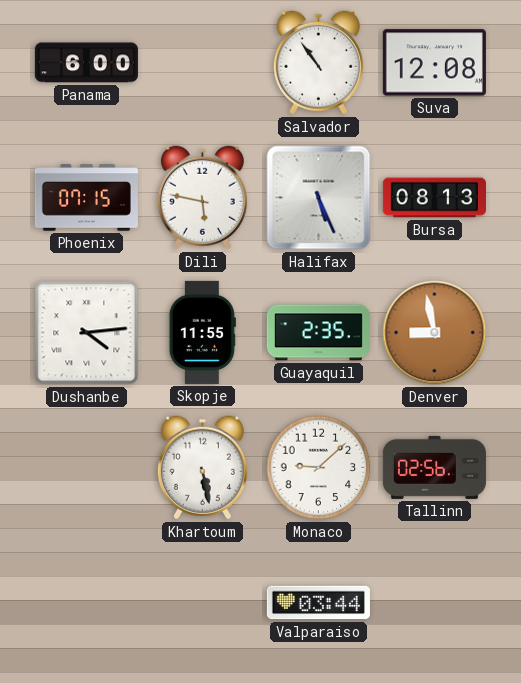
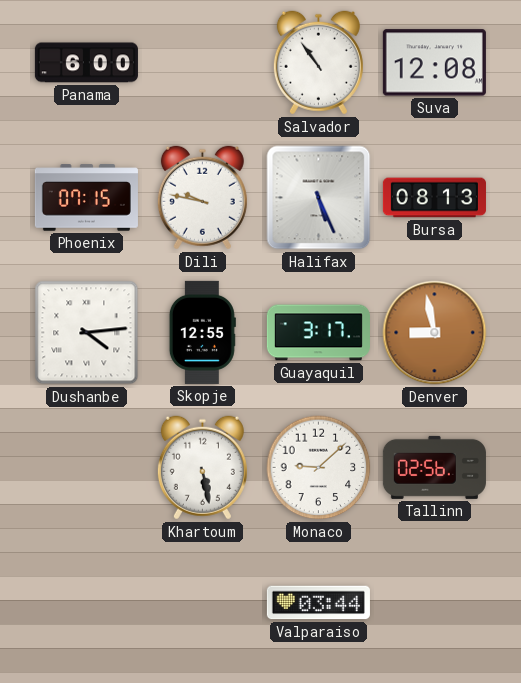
Dili: 5:47 -> 9:47 (202, 198)
Skopje: 11:55 -> 12:55 (202, 332)
Guayaquil: 2:35 -> 3:17 (318, 333)
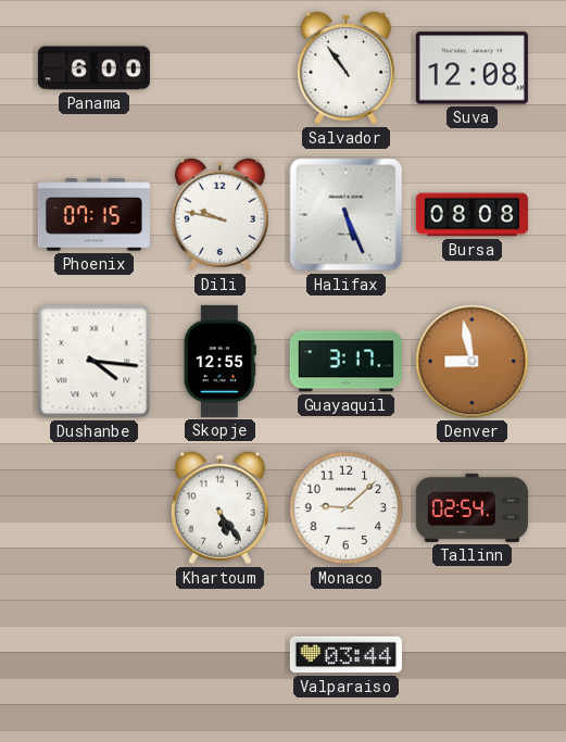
Bursa: 08:13 -> 08:08 (471, 215)
Dushanbe: 4:14 -> 4:16 (95, 362)
Khartoum: 5:28 -> 5:24 (219, 508)
Tallinn: 02:56 -> 02:54 (471, 507)
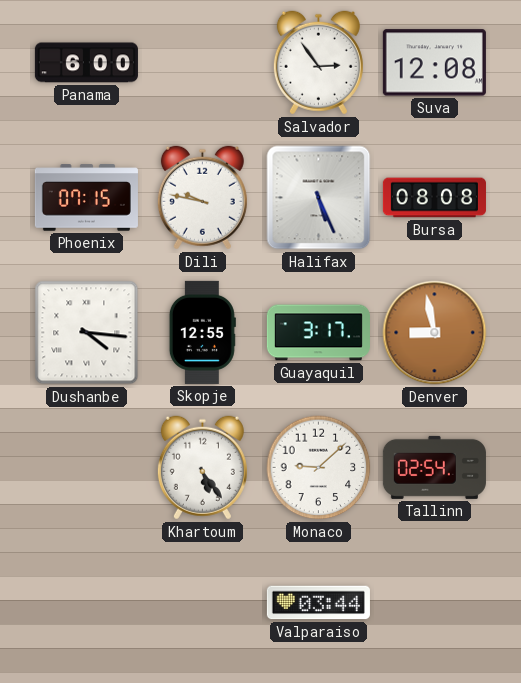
Salvador: 10:54 -> 2:54 (318, 63)
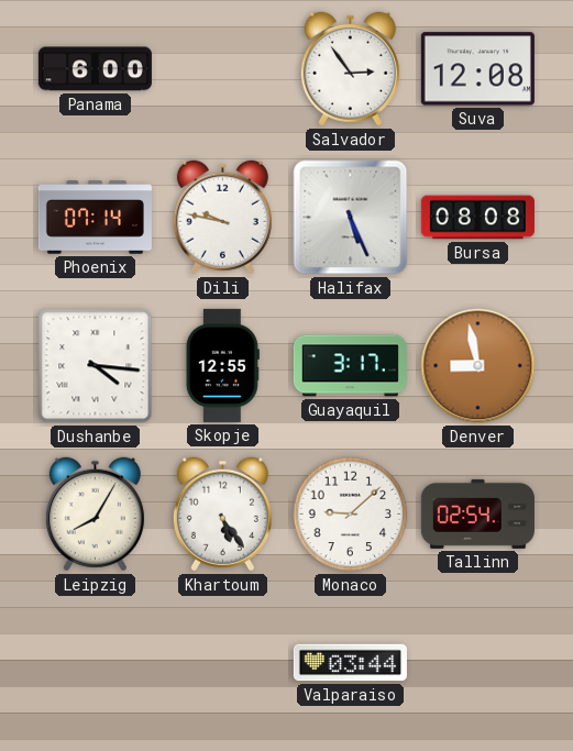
Phoenix: 07:15 -> 07:14 (95, 218)
Leipzig: none -> 8:05 (95, 515)
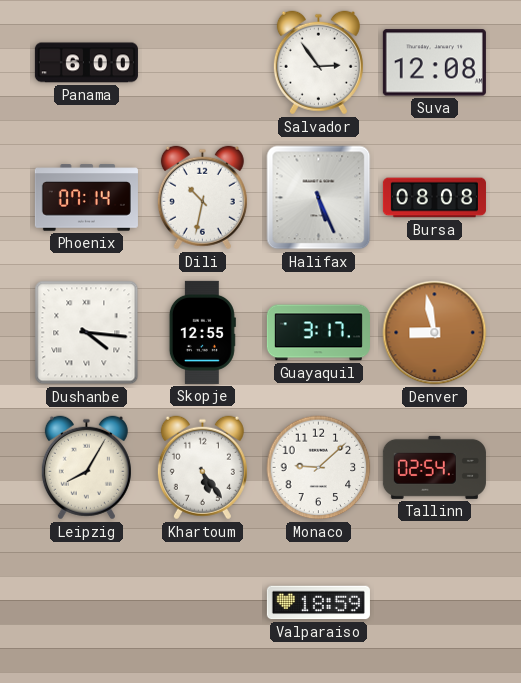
Dili: 9:47 -> 10:32 (202, 198)
Valparaiso: 03:44 -> 18:59 (318, 603)
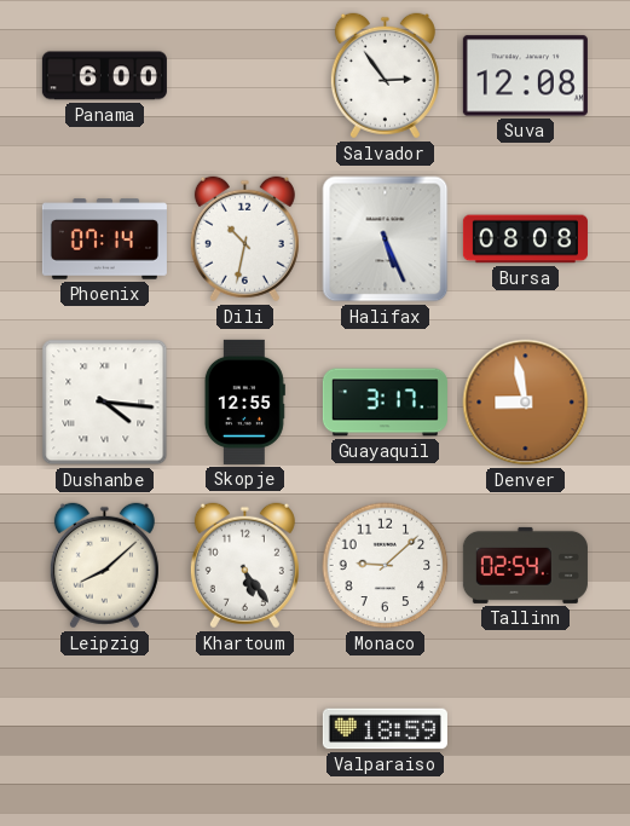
Leipzig: 8:05 -> 8:08 (104, 566)
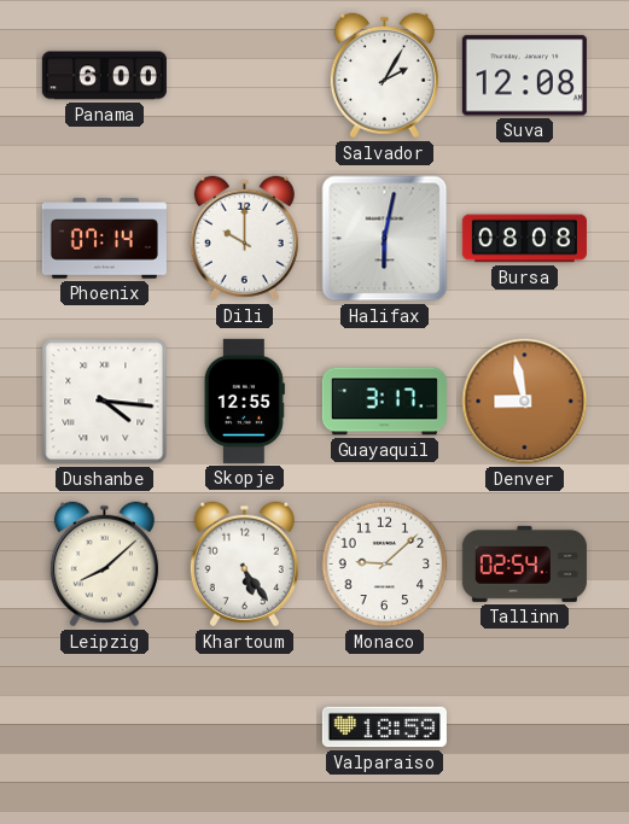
Salvador: 2:54 -> 2:05 (384, 76)
Dili: 10:32 -> 10:00 (244, 239)
Halifax: 5:26 -> 6:02 (385, 239)
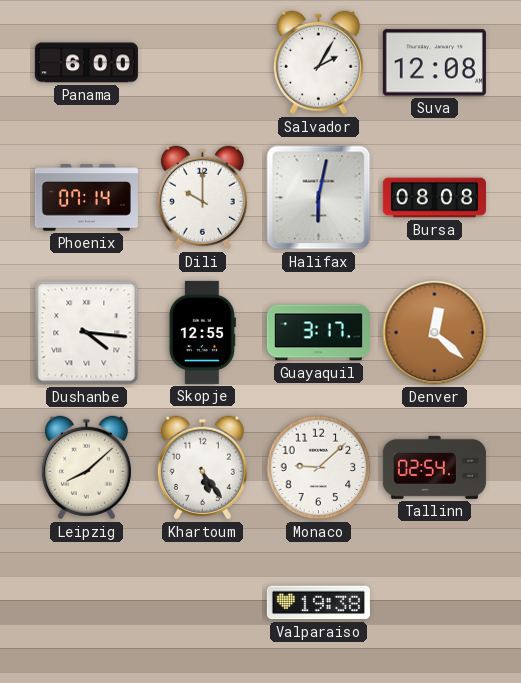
Denver: 8:58 -> 12:22 (435, 333)
Valparaiso: 18:59 -> 19:38 (318, 603)
